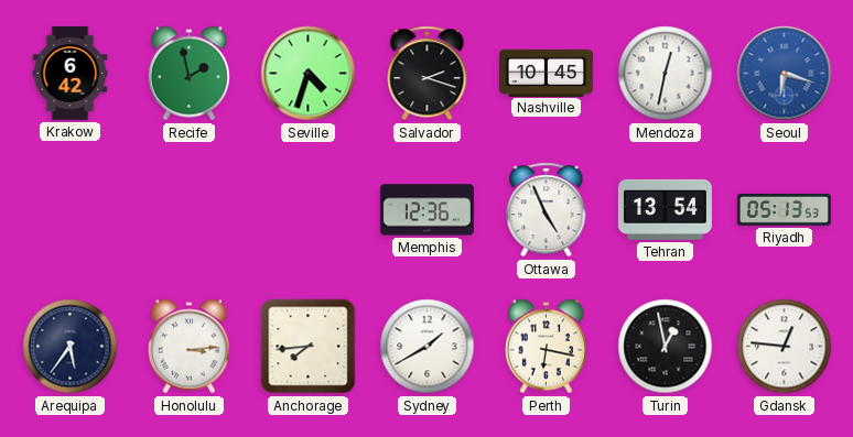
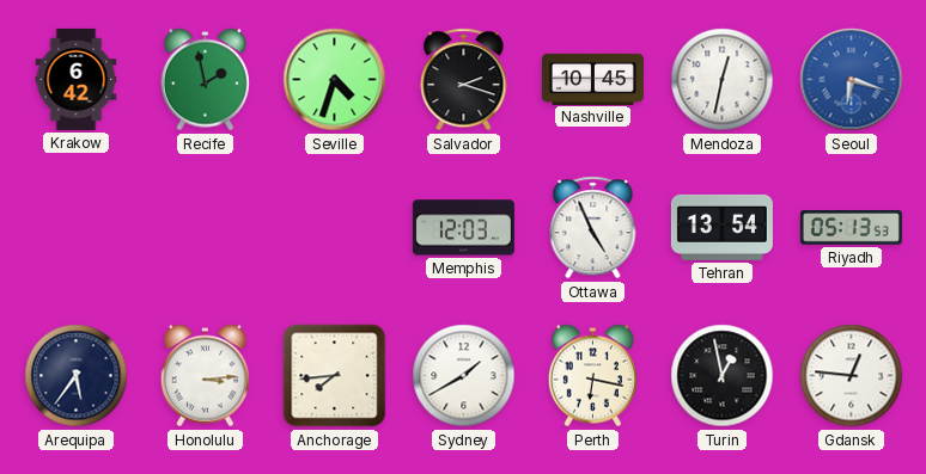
Memphis: 12:36 -> 12:03 (463, 228)
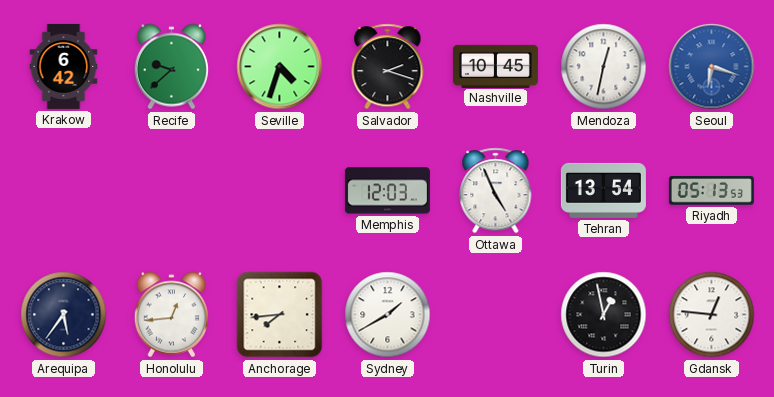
Recife: 1:58 -> 9:38 (171, 67)
Honolulu: 3:14 -> 12:44 (171, 315)
Perth: 6:17 -> none (592, 376)
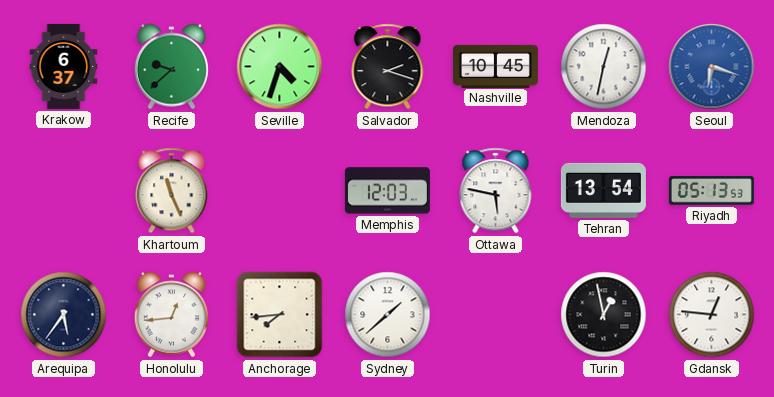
Krakow: 6:42 -> 6:37 (64, 66)
Khartoum: none -> 11:26 (172, 191)
Ottawa: 4:56 -> 5:47 (496, 191)
Sydney: 1:40 -> 1:38 (388, 315)
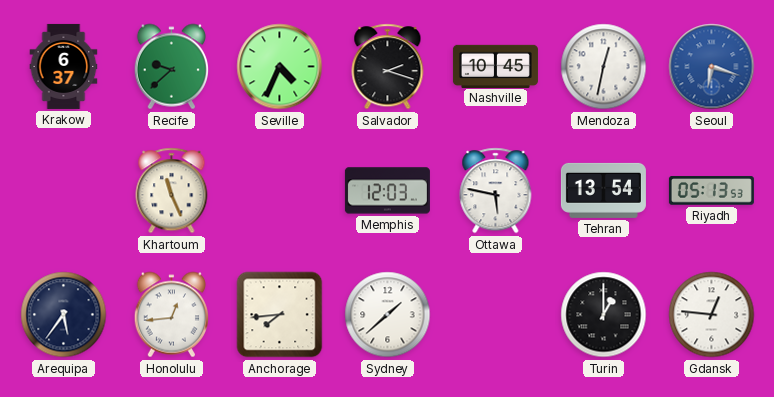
Seville: 4:33 -> 4:34 (280, 67)
Turin: 12:58 -> 1:00 (604, 315)
